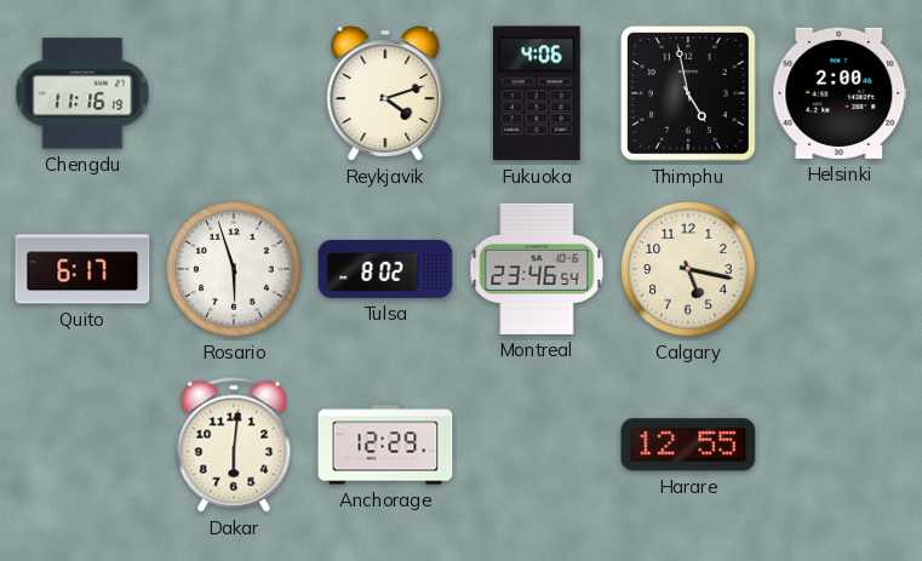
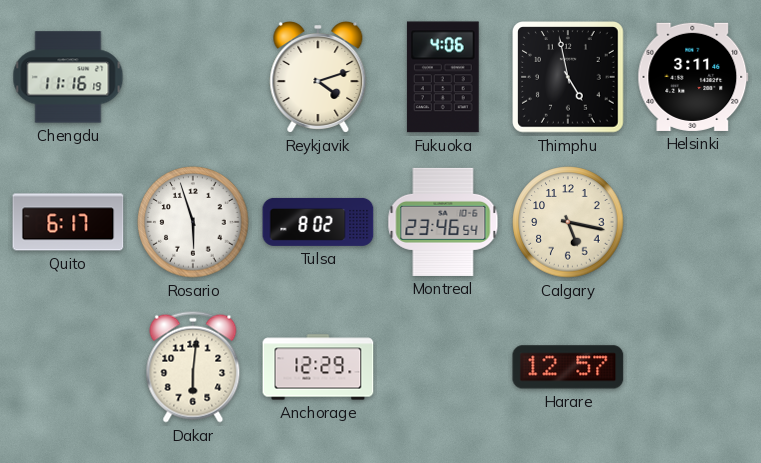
Helsinki: 2:00 -> 3:11 (693, 77)
Harare: 12:55 -> 12:57 (568, 367)
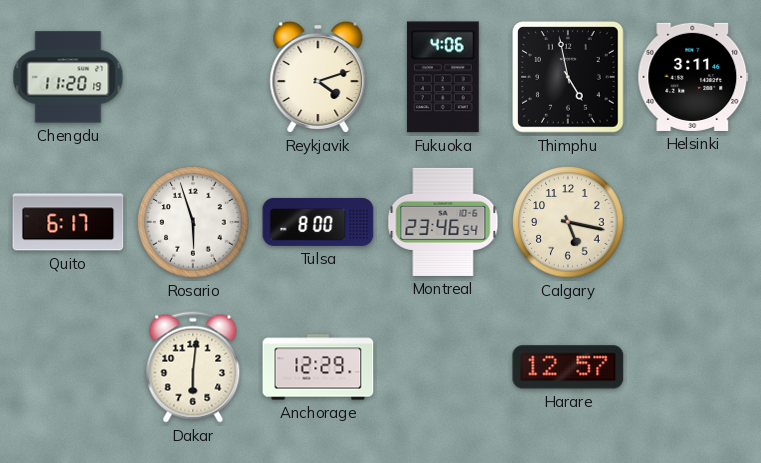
Chengdu: 11:16 -> 11:20 (68, 77)
Tulsa: 8:02 -> 8:00 (318, 222)
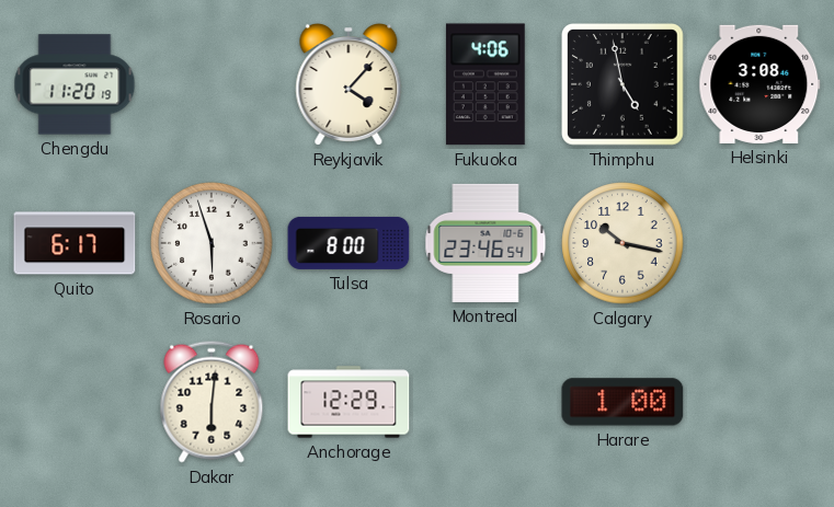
Reykjavik: 4:12 -> 4:07 (349, 85)
Helsinki: 3:11 -> 3:08 (759, 84)
Calgary: 5:17 -> 10:17 (622, 243)
Harare: 12:57 -> 1:00 (622, 402)
